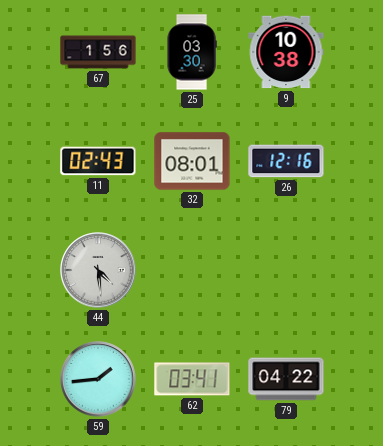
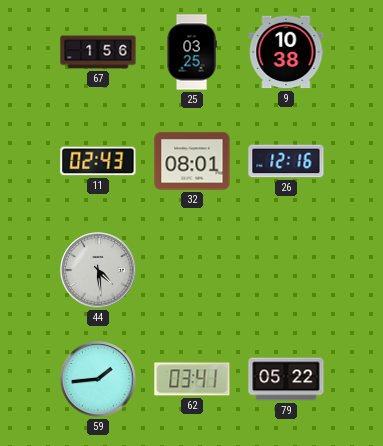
25: 03:30 -> 03:25 (192, 52)
79: 04:22 -> 05:22 (286, 379)
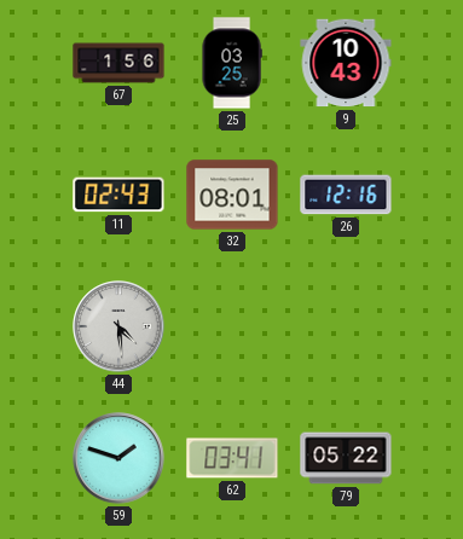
9: 10:38 -> 10:43 (346, 63)
59: 1:44 -> 1:48 (118, 458)
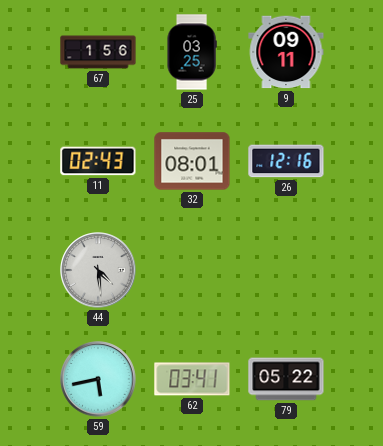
9: 10:43 -> 09:11 (286, 52)
59: 1:48 -> 5:43 (98, 379)
